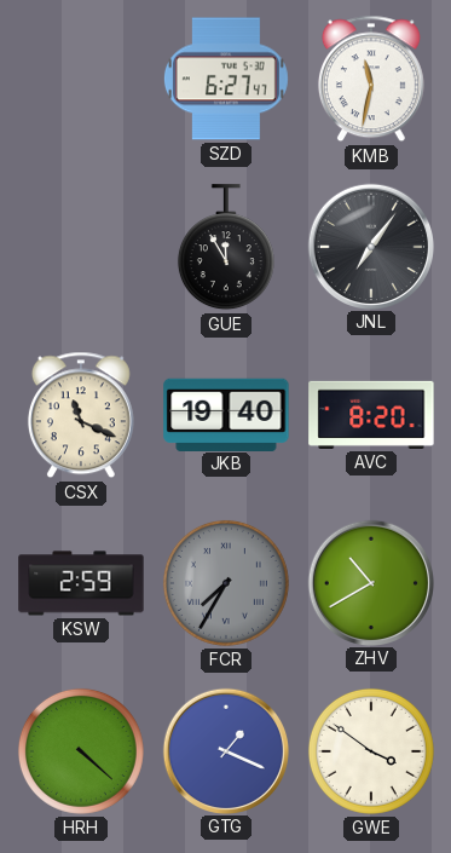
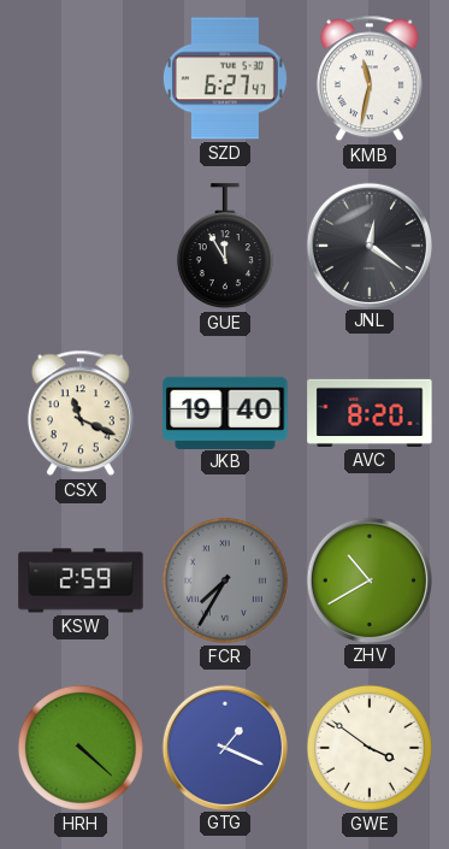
JNL: 7:06 -> 12:21 (368, 244)
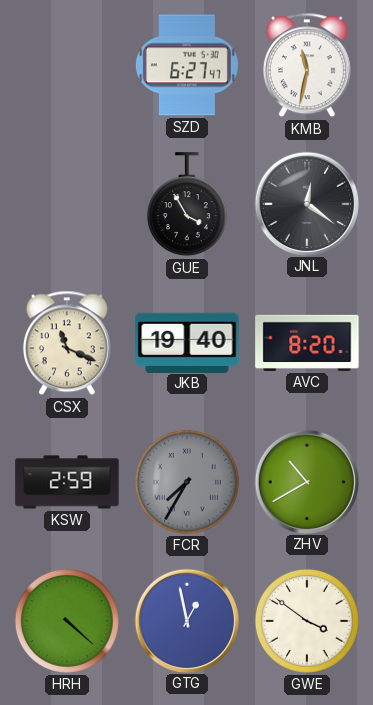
GUE: 11:55 -> 3:55 (187, 205)
GTG: 1:19 -> 12:58 (186, 620)
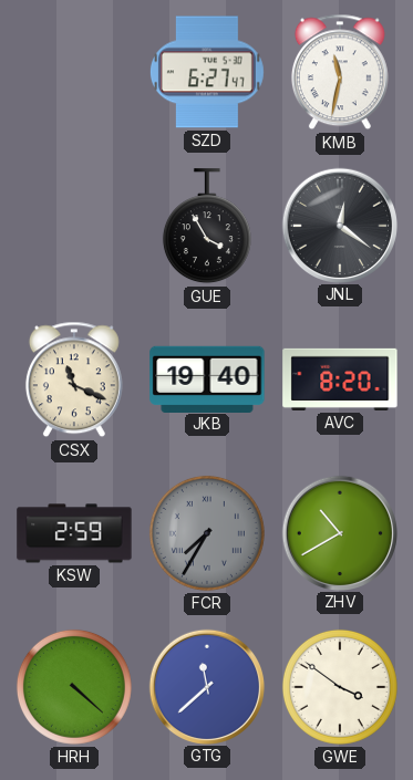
GTG: 12:58 -> 11:38 (206, 686)
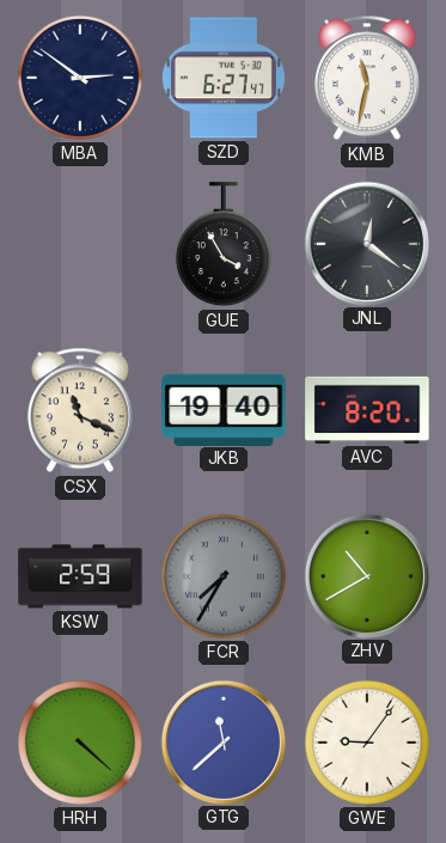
MBA: none -> 2:51 (80, 78)
GWE: 3:51 -> 9:06 (367, 743)
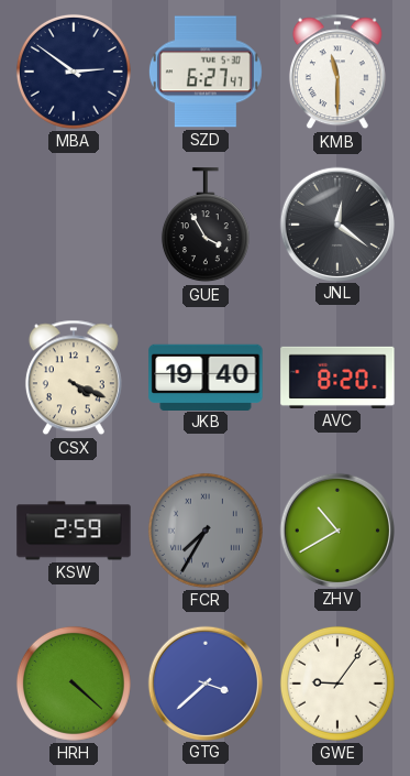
KMB: 11:32 -> 11:30 (337, 72)
CSX: 11:19 -> 4:19 (74, 378)
GTG: 11:38 -> 3:38 (204, 682)
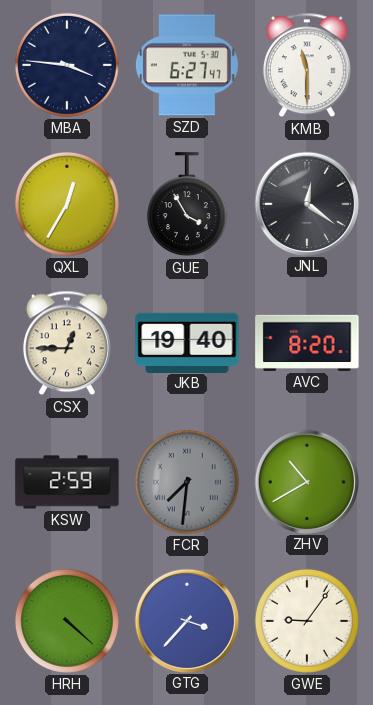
MBA: 2:51 -> 3:46 (67, 65)
QXL: none -> 12:35 (67, 204)
CSX: 4:19 -> 12:45 (67, 343)
FCR: 7:35 -> 7:31 (187, 482)
GTG: 3:38 -> 3:37 (186, 620)
